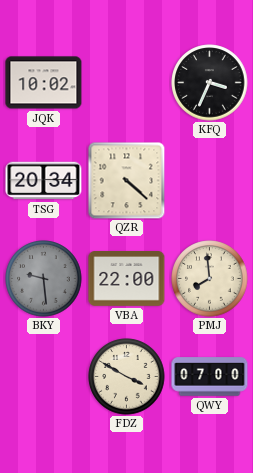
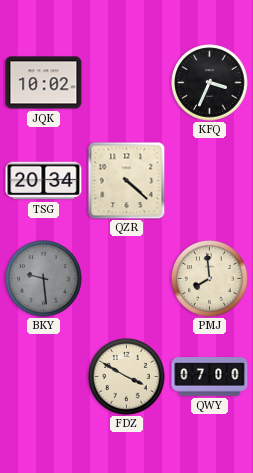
VBA: 22:00 -> none (127, 279)
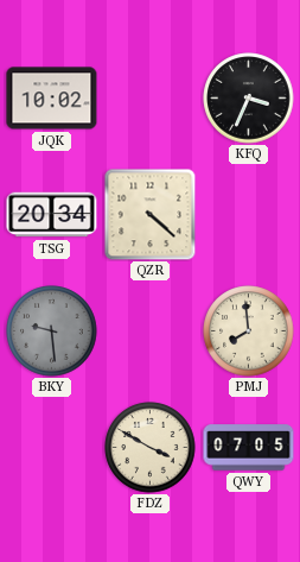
QWY: 07:00 -> 07:05 (249, 448)
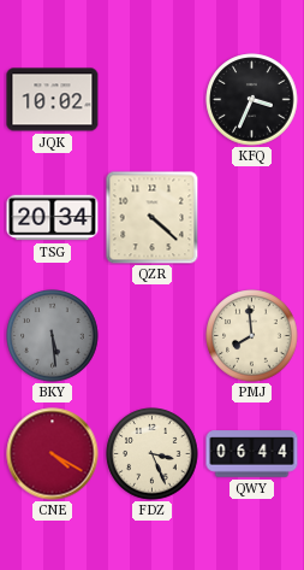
BKY: 9:29 -> 5:29 (53, 336)
CNE: none -> 4:20 (53, 454)
FDZ: 3:50 -> 3:26 (153, 454)
QWY: 07:05 -> 06:44 (252, 454)
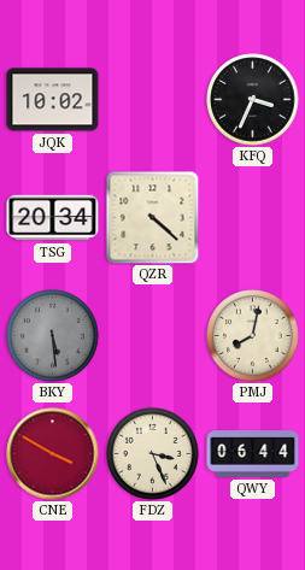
PMJ: 7:59 -> 8:02 (253, 336)
CNE: 4:20 -> 3:50 (53, 454)
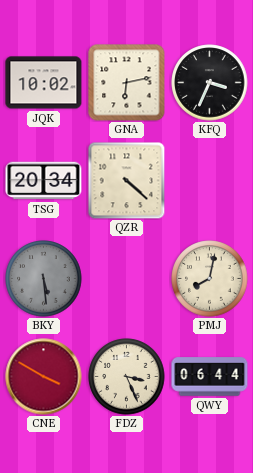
GNA: none -> 6:13 (127, 83)
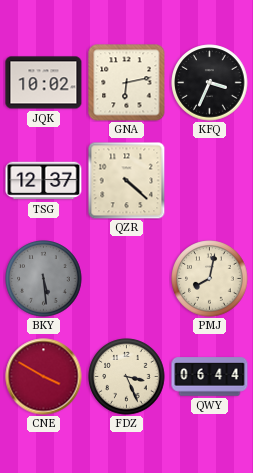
TSG: 20:34 -> 12:37 (44, 181)
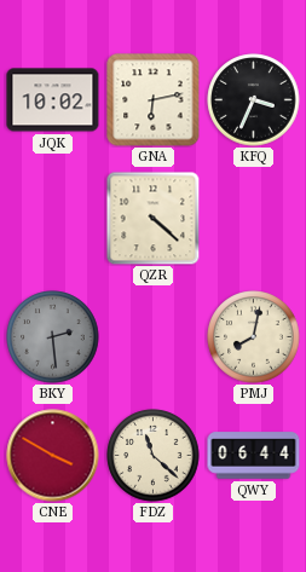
TSG: 12:37 -> none (44, 181)
BKY: 5:29 -> 2:29 (53, 337)
FDZ: 3:26 -> 11:22 (154, 456)
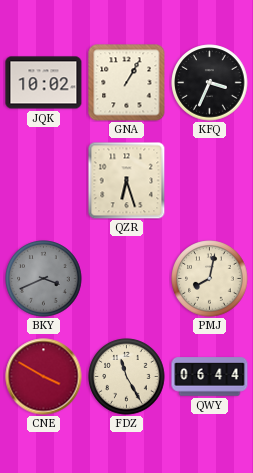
GNA: 6:13 -> 1:05 (127, 83)
QZR: 4:22 -> 6:27 (126, 180)
BKY: 2:29 -> 3:41 (44, 279)
FDZ: 11:22 -> 11:25 (127, 377)
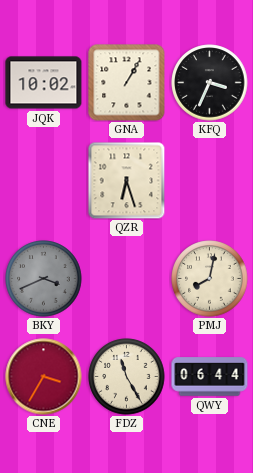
CNE: 3:50 -> 3:35 (44, 377)
